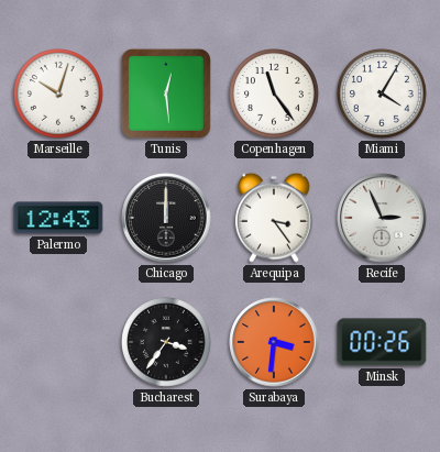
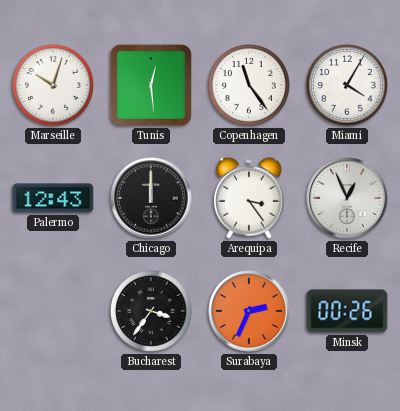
Recife: 2:56 -> 12:56 (347, 198)
Surabaya: 3:31 -> 2:34 (249, 311)
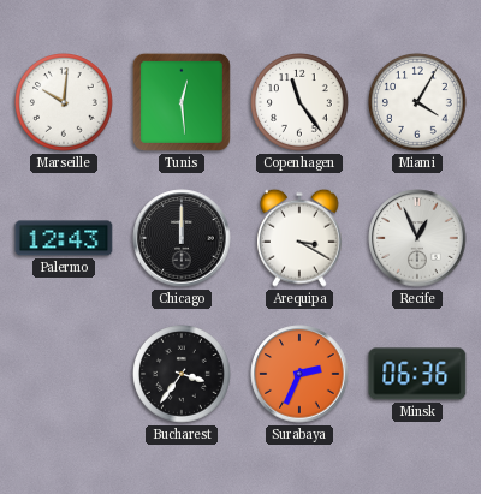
Marseille: 10:03 -> 10:01 (65, 103)
Arequipa: 3:24 -> 3:20 (299, 238)
Minsk: 00:26 -> 06:36 (417, 374)
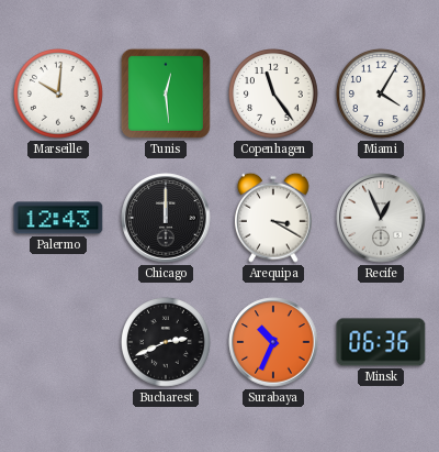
Bucharest: 3:36 -> 2:41 (167, 343)
Surabaya: 2:34 -> 10:34 (273, 342)
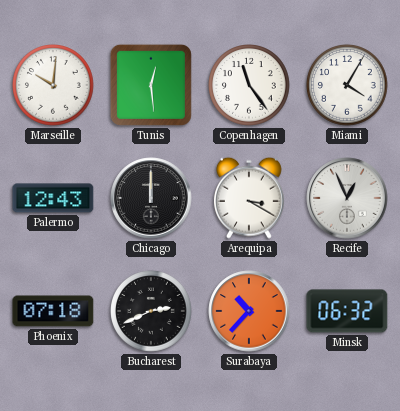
Phoenix: none -> 07:18 (53, 311)
Surabaya: 10:34 -> 10:37 (249, 311)
Minsk: 06:36 -> 06:32 (347, 311)
